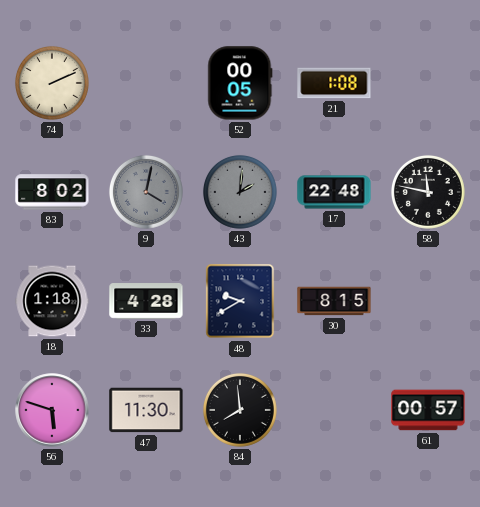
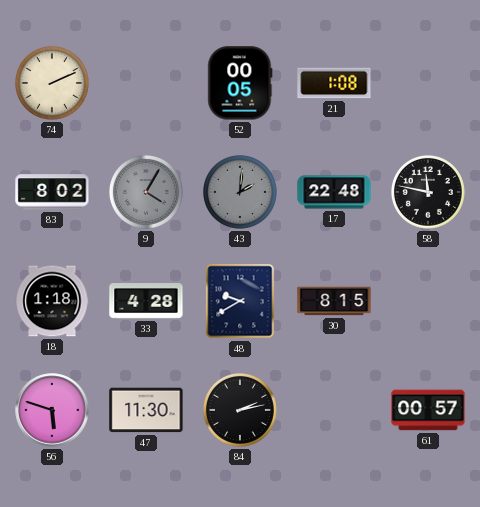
9: 4:02 -> 4:05 (146, 192)
84: 7:59 -> 2:13 (240, 410)
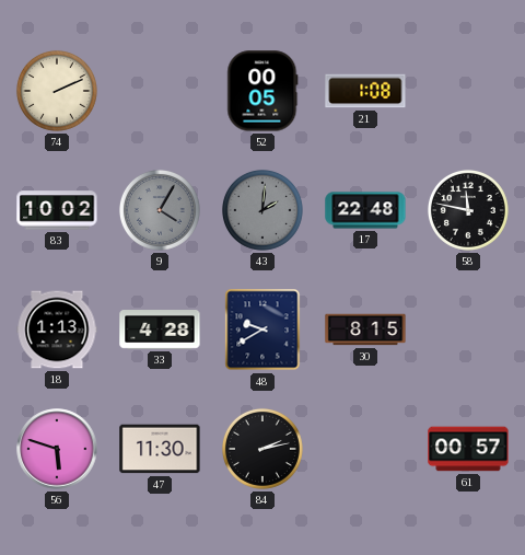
83: 8:02 -> 10:02 (57, 210)
18: 1:18 -> 1:13 (57, 329)
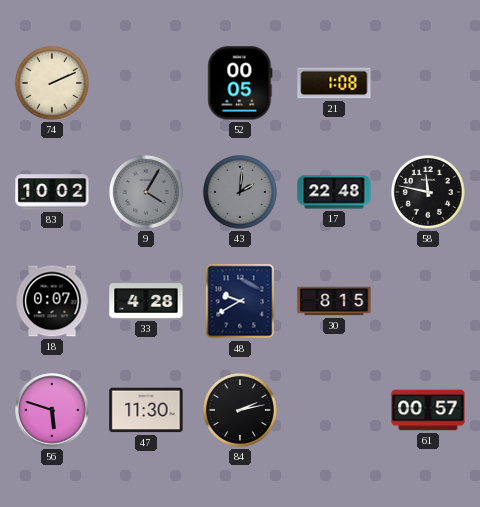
18: 1:13 -> 0:07 (52, 301)
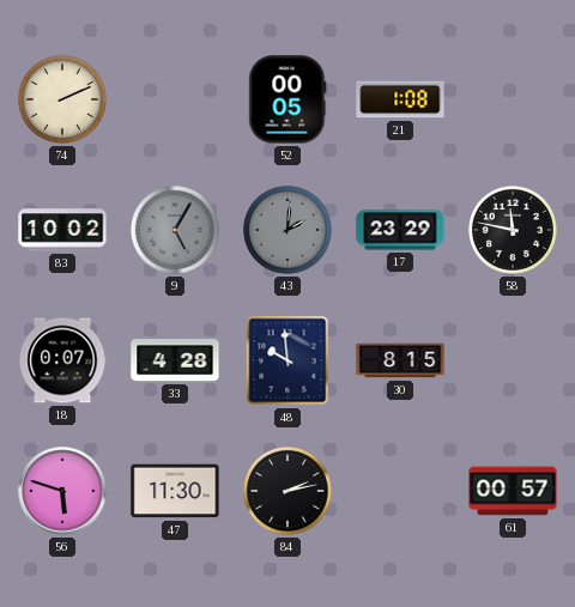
9: 4:05 -> 5:05 (175, 230)
17: 22:48 -> 23:29 (400, 230)
48: 9:40 -> 9:59 (287, 360)
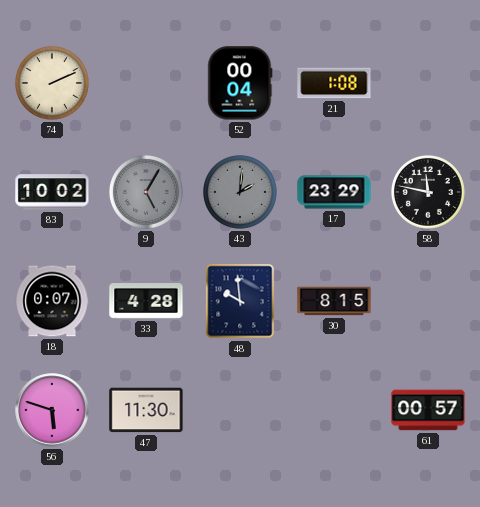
52: 00:05 -> 00:04 (240, 83)
84: 2:13 -> none (287, 491)
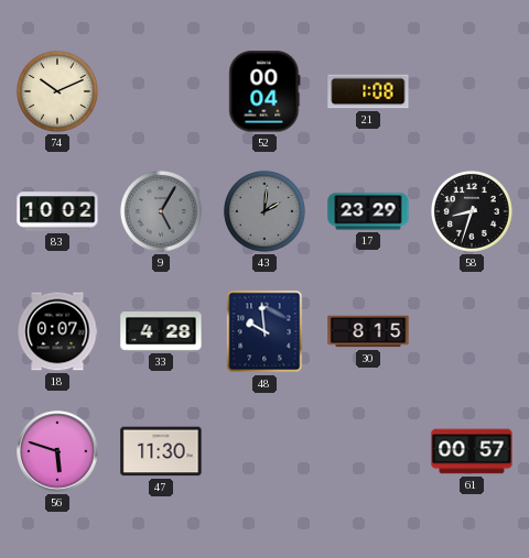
74: 2:11 -> 10:11 (57, 91)
58: 11:47 -> 8:33 (472, 211)
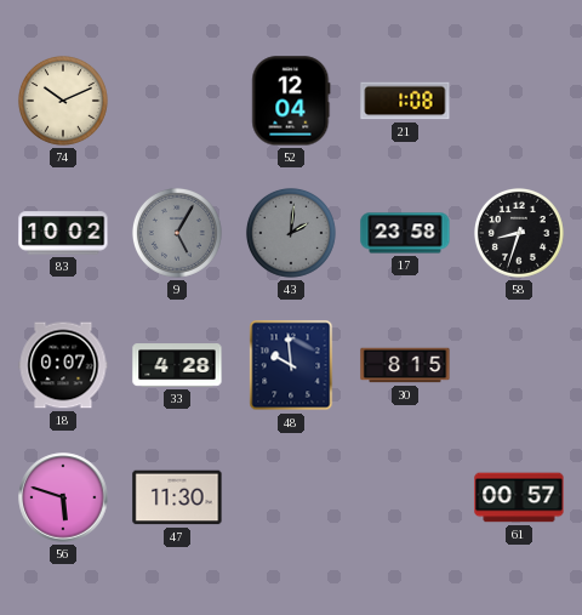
52: 00:04 -> 12:04 (291, 101)
17: 23:29 -> 23:58 (405, 233)
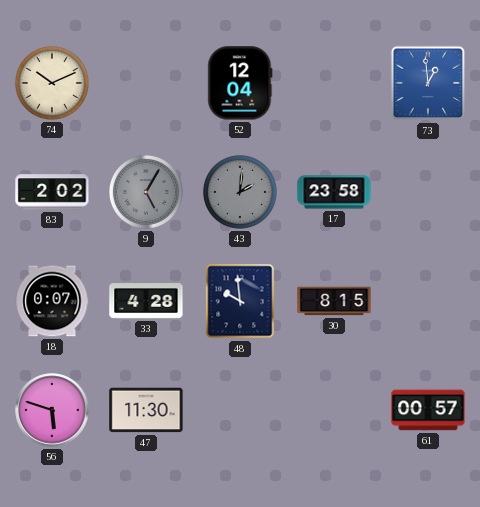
21: 1:08 -> none (405, 101)
73: none -> 12:59 (428, 83)
83: 10:02 -> 2:02 (52, 192)
58: 8:33 -> none (519, 233)
